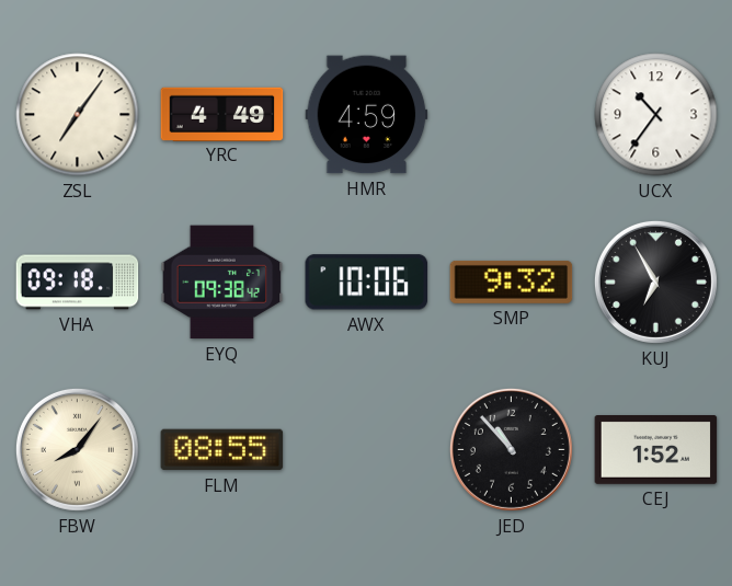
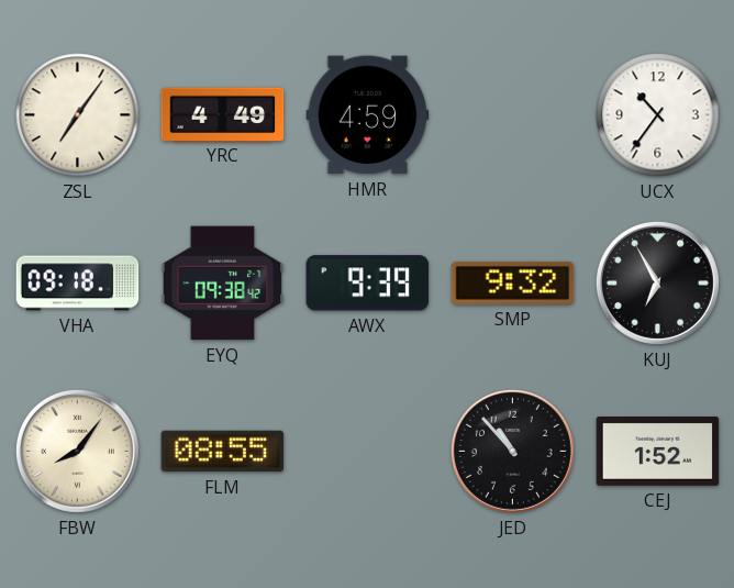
AWX: 10:06 -> 9:39 (368, 284)
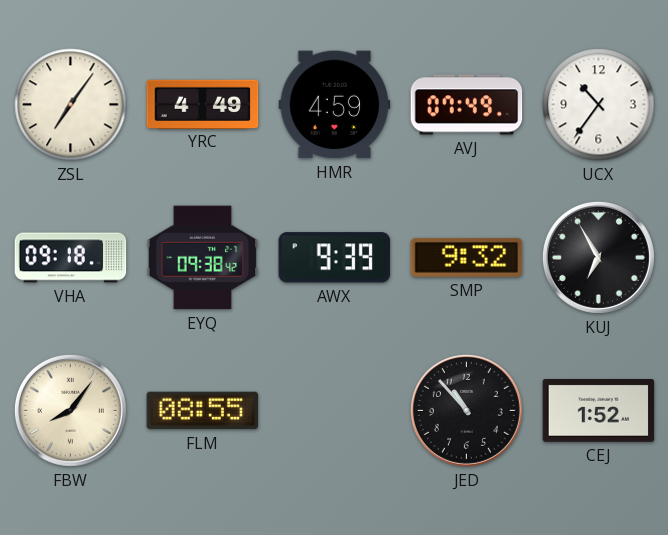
AVJ: none -> 07:49 (467, 105)
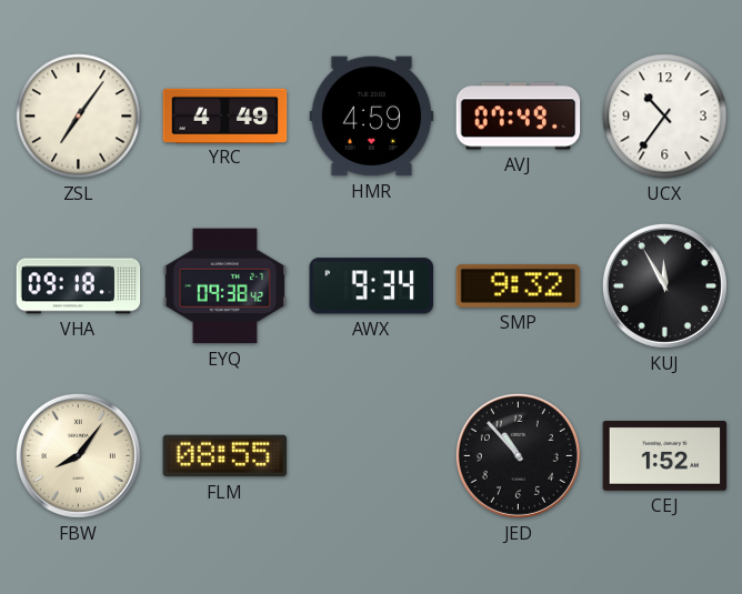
AWX: 9:39 -> 9:34 (372, 286)
KUJ: 6:55 -> 11:55 (664, 285)
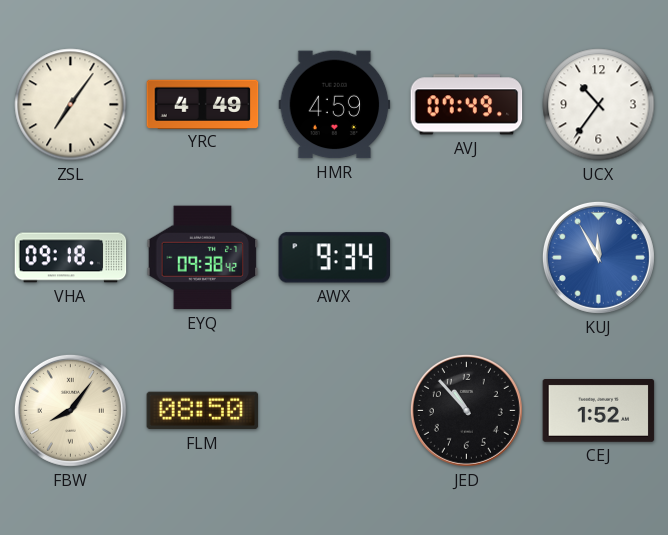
SMP: 9:32 -> none (519, 285)
KUJ dial: black -> blue (598, 257)
FLM: 08:55 -> 08:50 (203, 411)
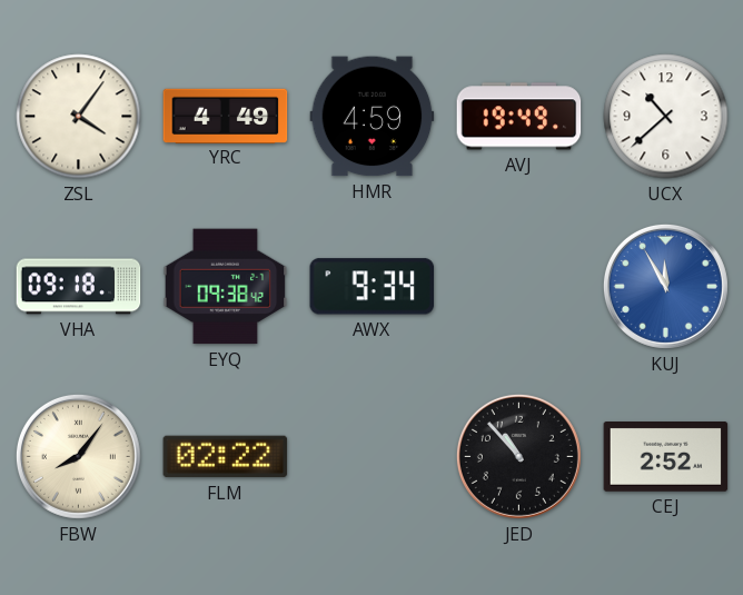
ZSL: 7:06 -> 4:06 (79, 117)
AVJ: 07:49 -> 19:49 (519, 117)
UCX: 10:36 -> 10:38 (666, 117)
FLM: 08:50 -> 02:22 (226, 457)
CEJ: 1:52 -> 2:52 (666, 457)
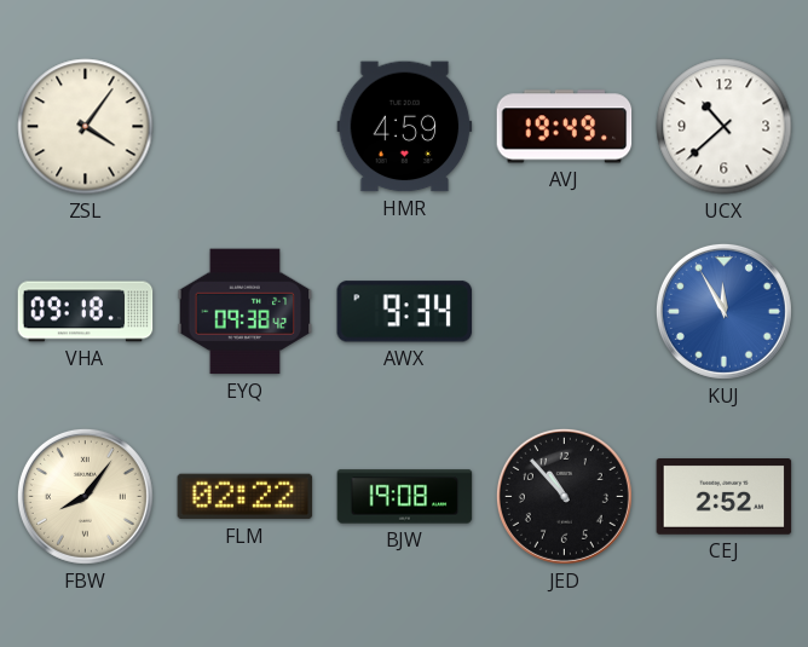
YRC: 4:49 -> none (226, 116)
BJW: none -> 19:08 (405, 497)
